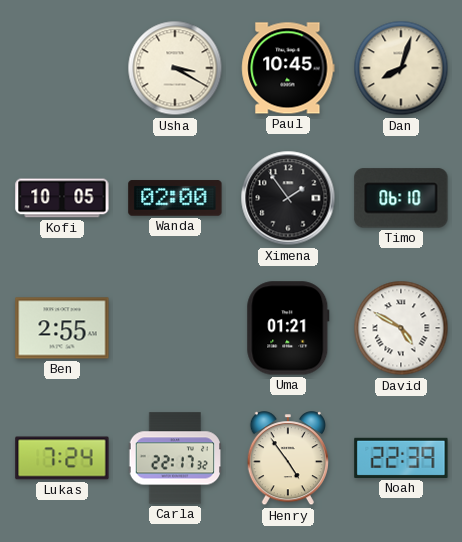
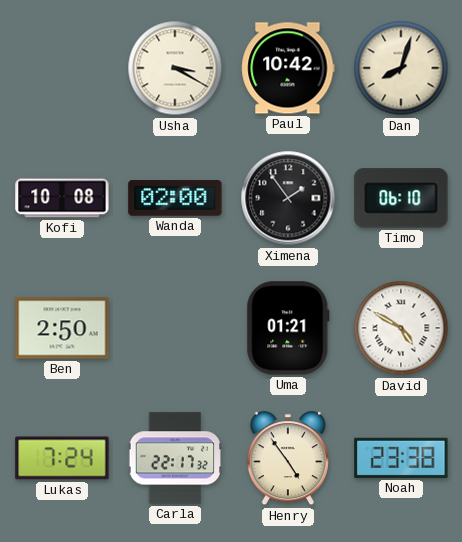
Paul: 10:45 -> 10:42 (288, 68)
Kofi: 10:05 -> 10:08 (62, 198)
Ben: 2:55 -> 2:50 (62, 328)
Noah: 22:39 -> 23:38 (401, 458)
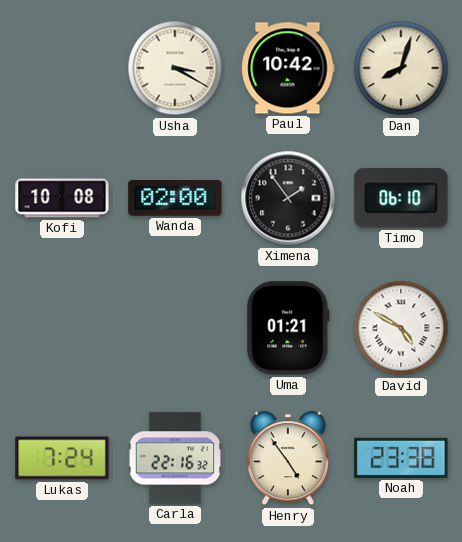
Ben: 2:50 -> none (62, 328)
Carla: 22:17 -> 22:16 (175, 458)
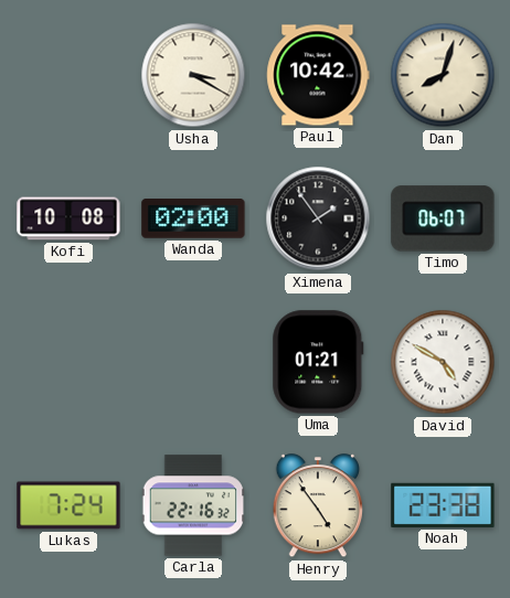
Timo: 06:10 -> 06:07 (443, 218)
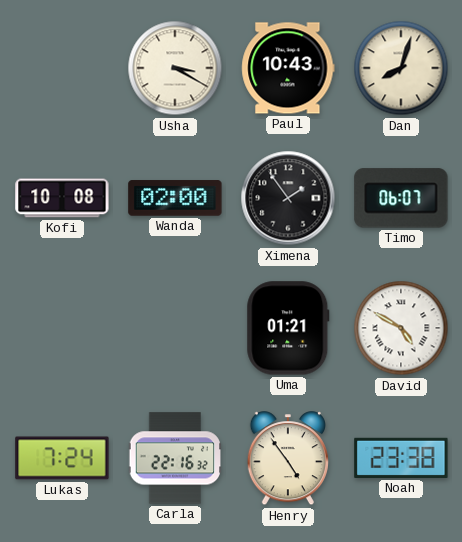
Paul: 10:42 -> 10:43 (288, 68)
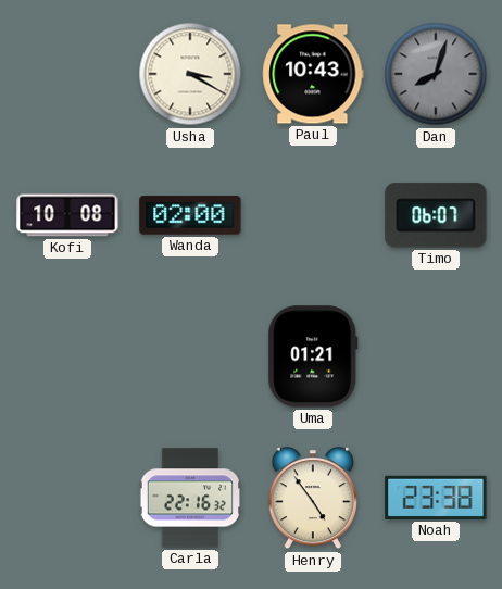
Dan dial: cream -> grey (436, 74)
Ximena: 1:54 -> none (288, 198)
David: 4:50 -> none (401, 328)
Lukas: 7:24 -> none (62, 458)
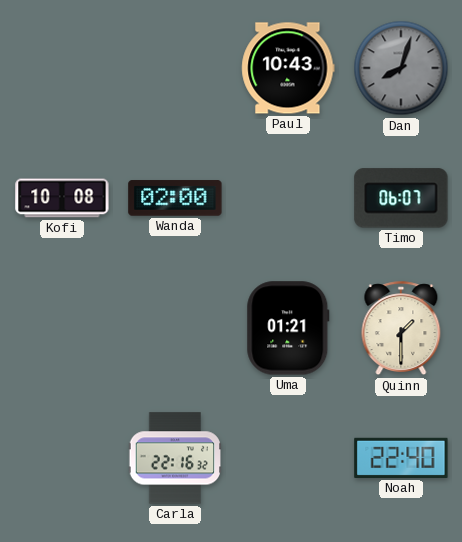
Usha: 3:20 -> none (190, 74)
Quinn: none -> 1:30 (401, 329)
Henry: 4:54 -> none (313, 499)
Noah: 23:38 -> 22:40 (401, 458)
